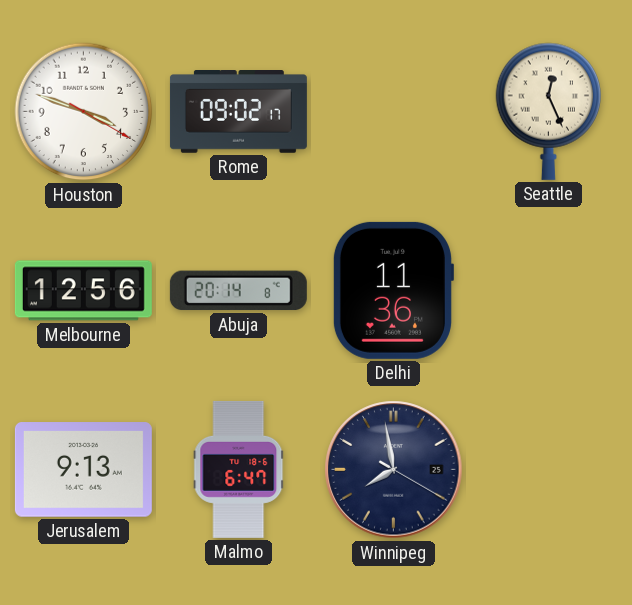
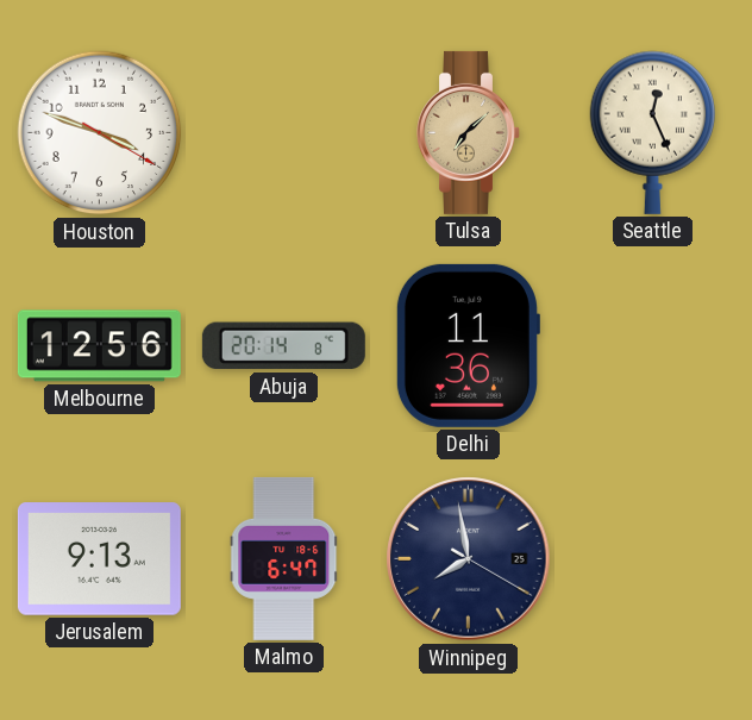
Rome: 09:02 -> none (238, 112)
Tulsa: none -> 7:08 (469, 132)
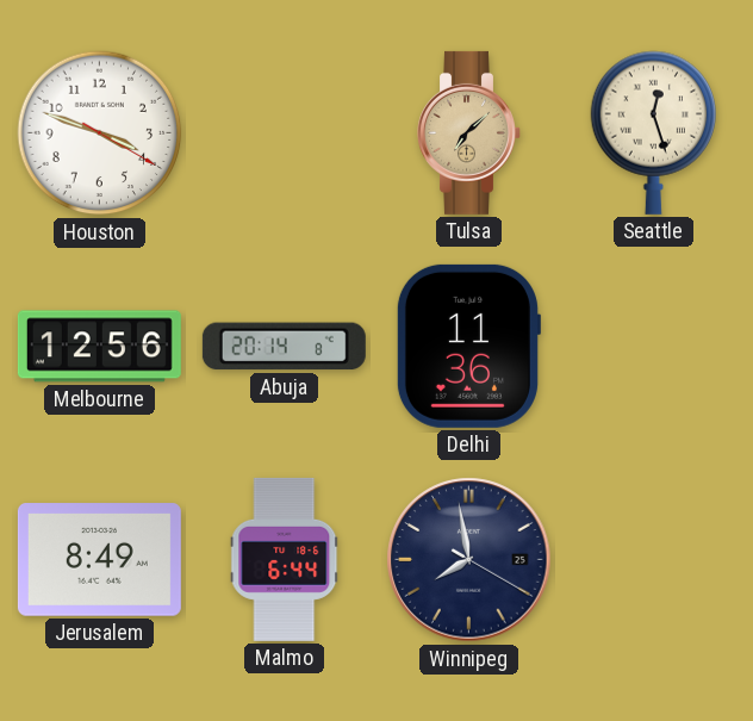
Seattle: 12:26 -> 12:27 (653, 132)
Jerusalem: 9:13 -> 8:49 (99, 560)
Malmo: 6:47 -> 6:44 (285, 559)
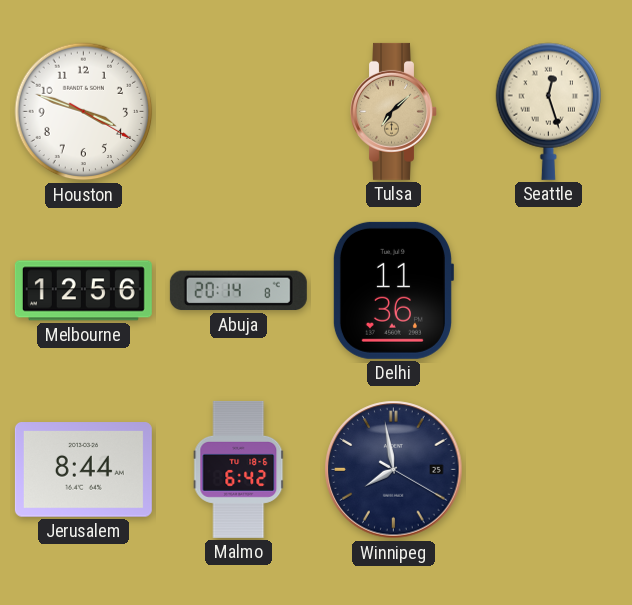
Jerusalem: 8:49 -> 8:44 (83, 470)
Malmo: 6:44 -> 6:42 (239, 469)
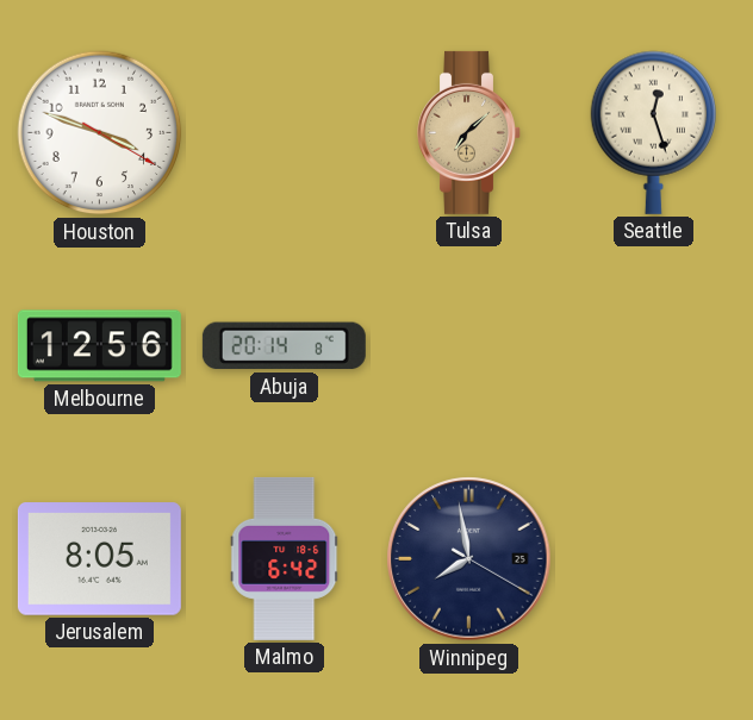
Delhi: 11:36 -> none (393, 290)
Jerusalem: 8:44 -> 8:05 (99, 559)
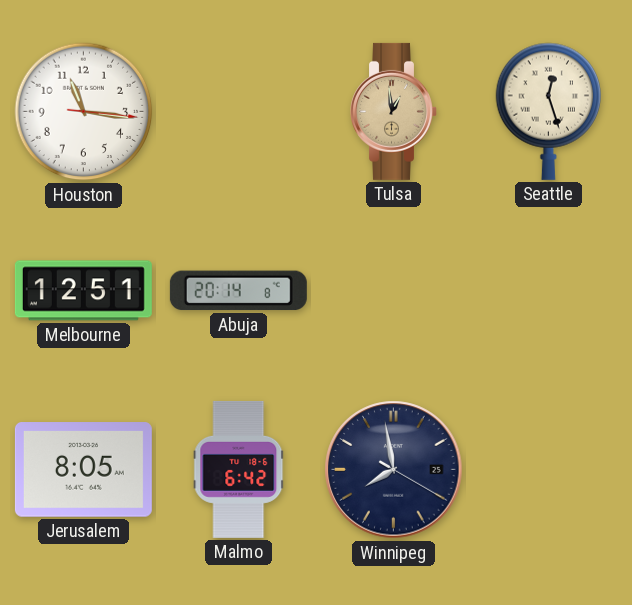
Houston: 3:48 -> 11:16 (84, 112)
Tulsa: 7:08 -> 12:59 (394, 111)
Melbourne: 12:56 -> 12:51 (83, 291)
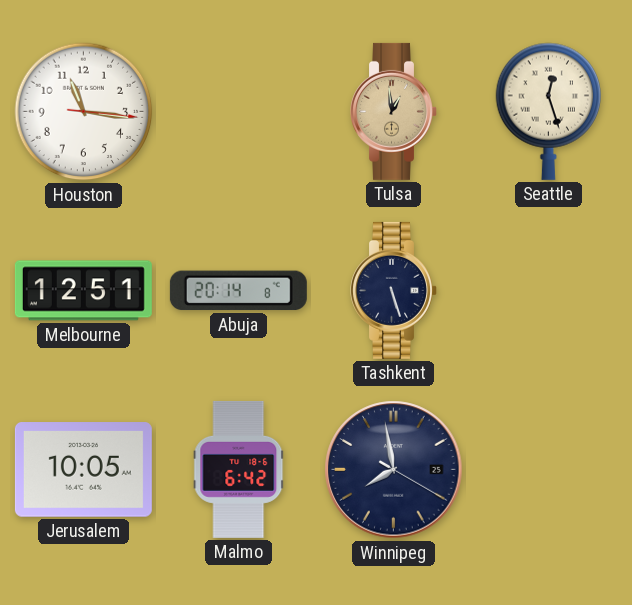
Tashkent: none -> 5:27 (394, 290)
Jerusalem: 8:05 -> 10:05 (83, 470)
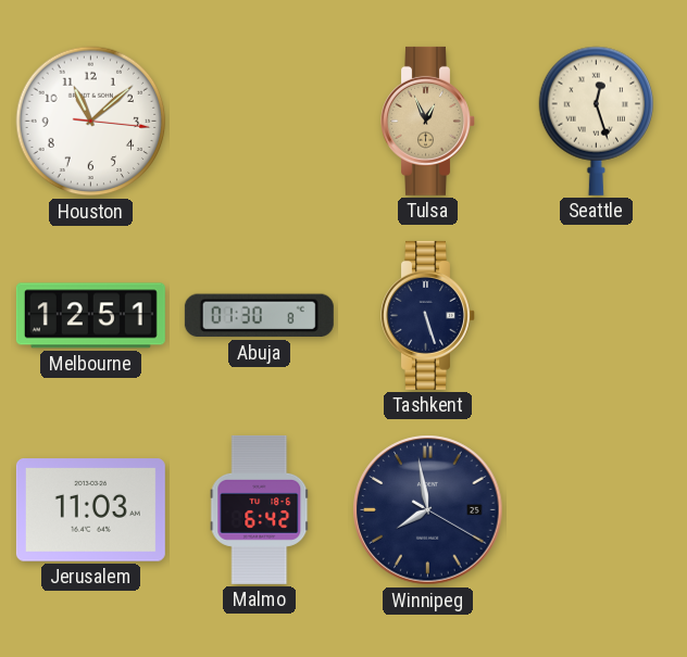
Houston: 11:16 -> 11:08 (91, 122)
Tulsa: 12:59 -> 12:56 (428, 121)
Abuja: 20:14 -> 01:30 (259, 316)
Jerusalem: 10:05 -> 11:03 (90, 510)
